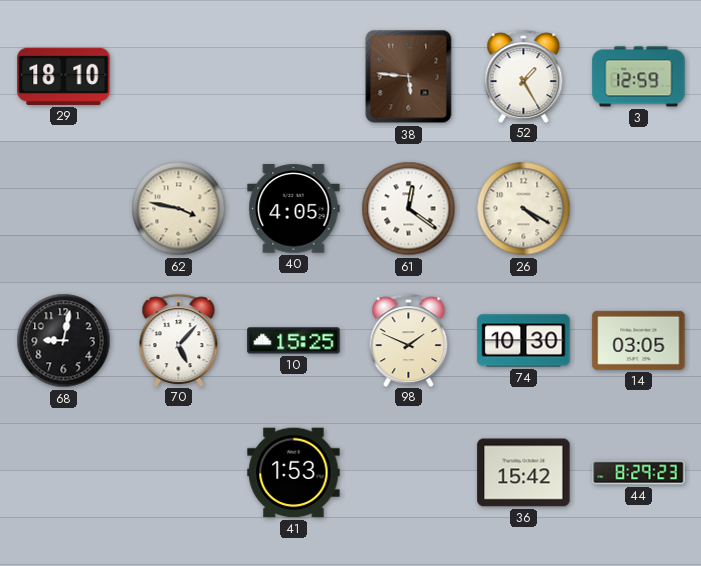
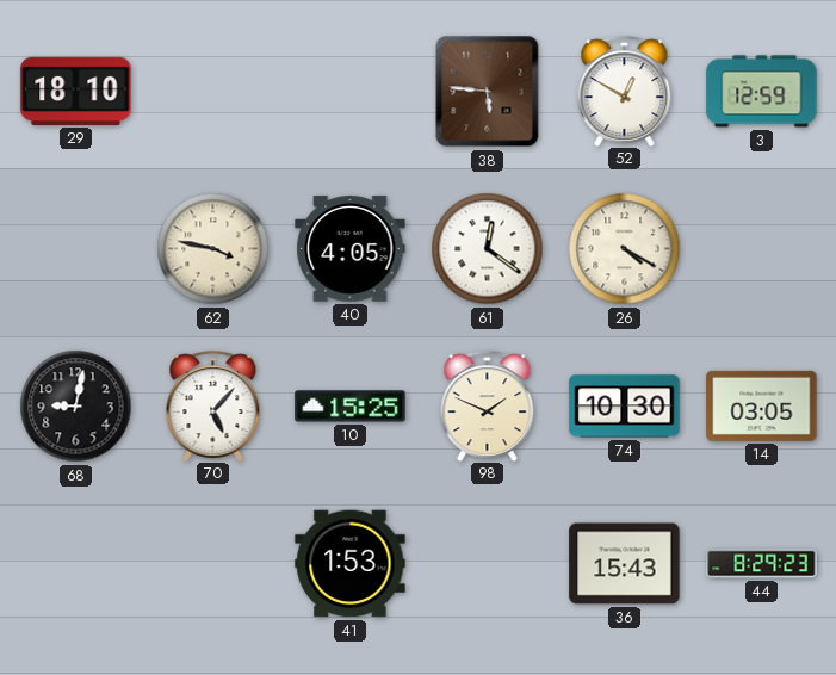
52: 1:25 -> 12:50 (625, 91)
36: 15:42 -> 15:43 (625, 564)
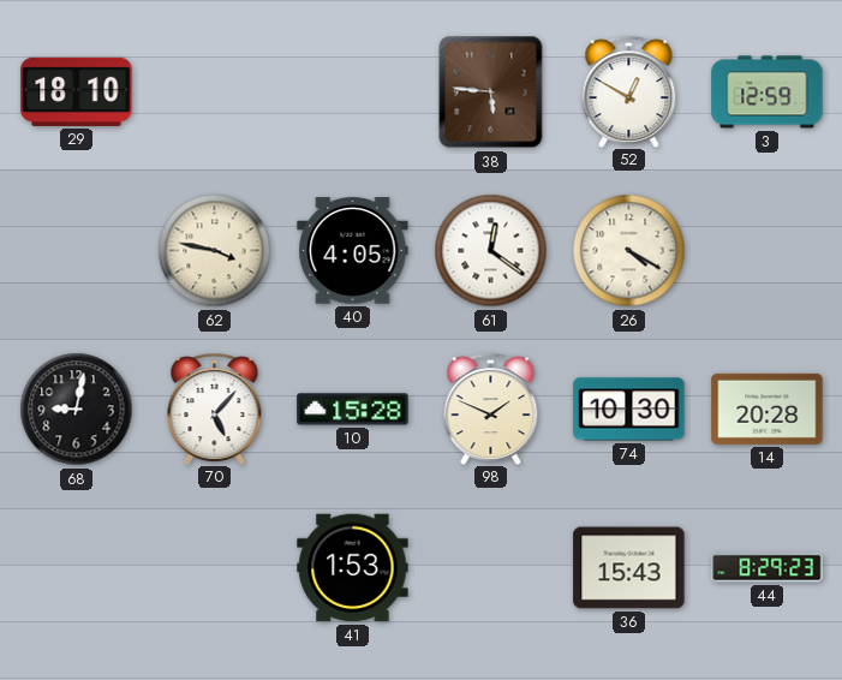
10: 15:25 -> 15:28 (353, 410)
14: 03:05 -> 20:28 (768, 408)
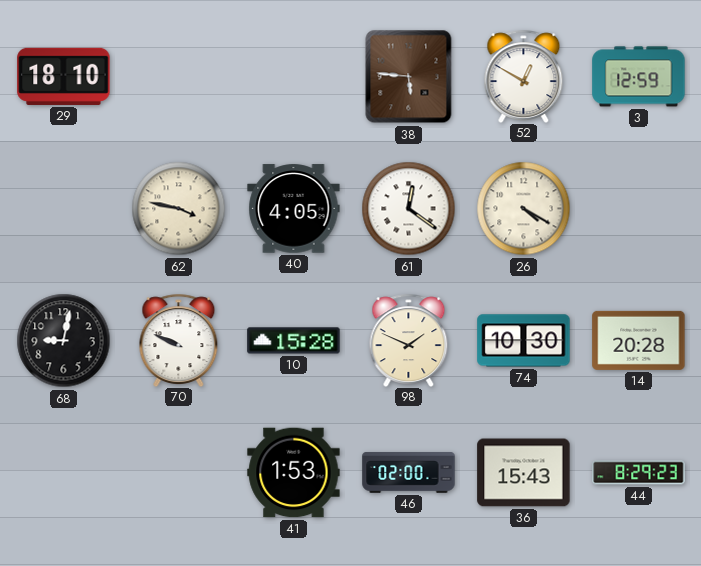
70: 5:07 -> 9:49 (179, 340)
46: none -> 02:00 (409, 473)
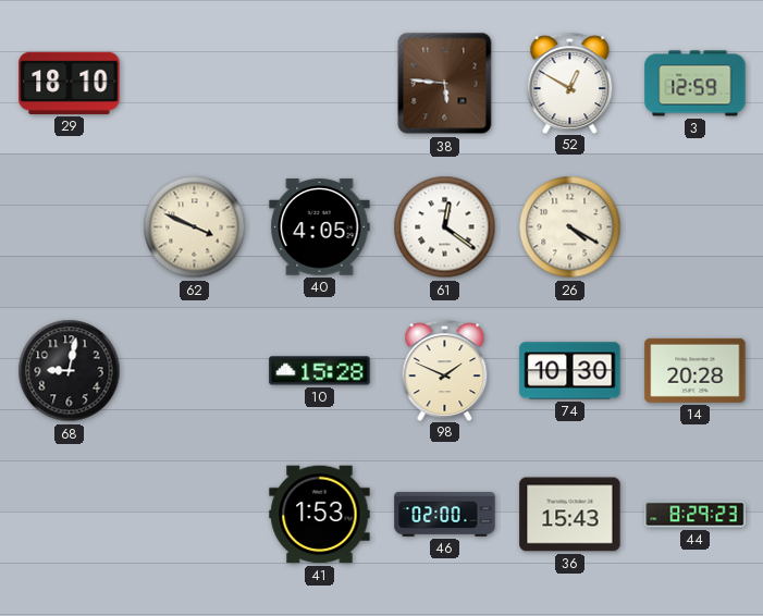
62: 3:47 -> 3:49 (195, 227)
70: 9:49 -> none (179, 340)
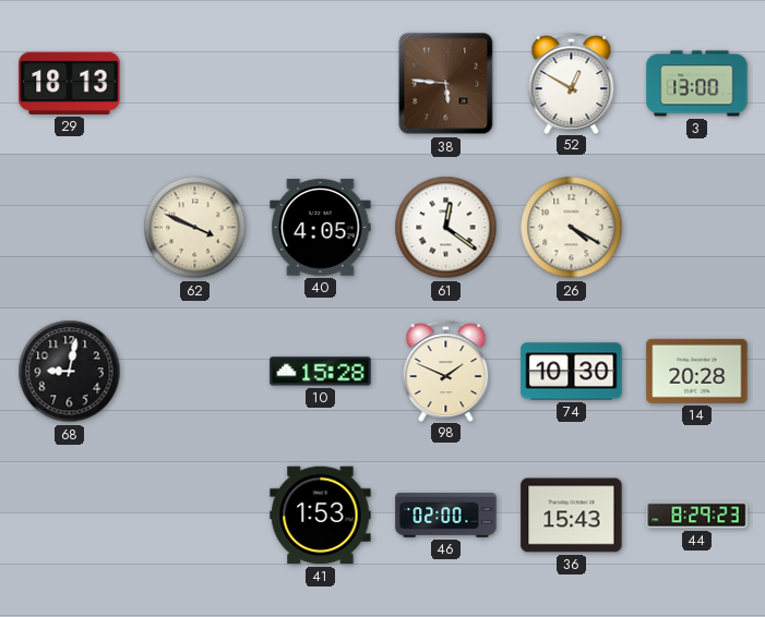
29: 18:10 -> 18:13 (70, 83)
3: 12:59 -> 13:00 (697, 84)
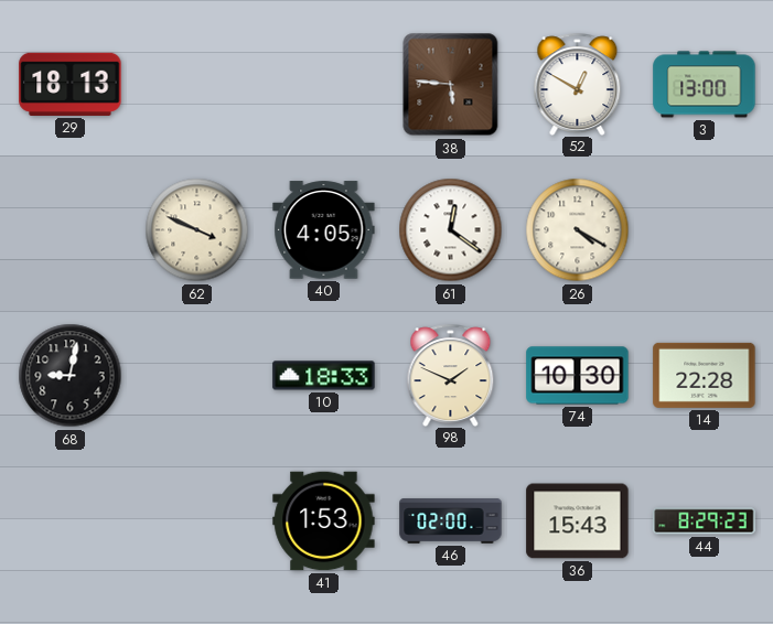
10: 15:28 -> 18:33 (324, 376)
14: 20:28 -> 22:28 (705, 375)
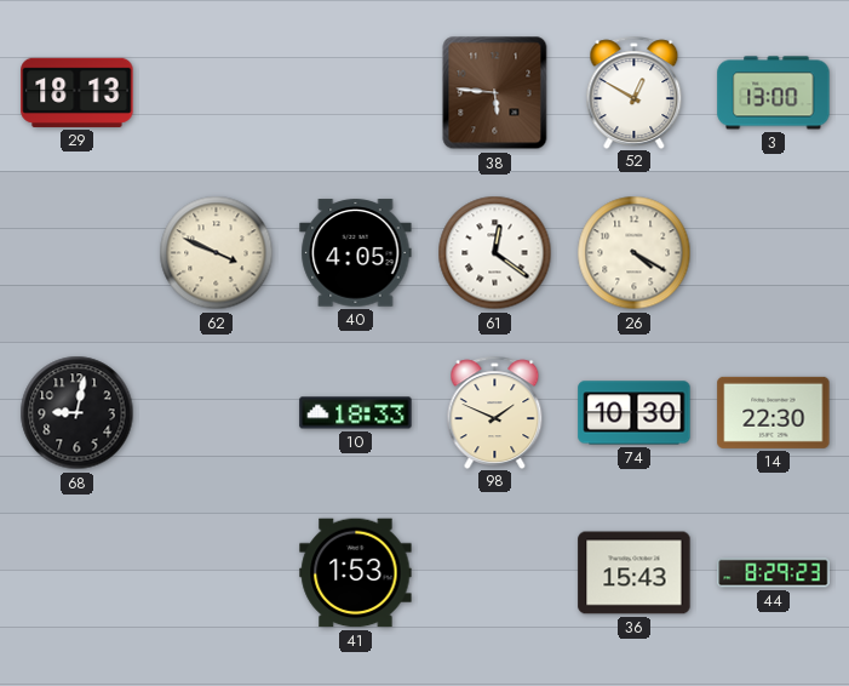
14: 22:28 -> 22:30 (774, 412)
46: 02:00 -> none (451, 521)
